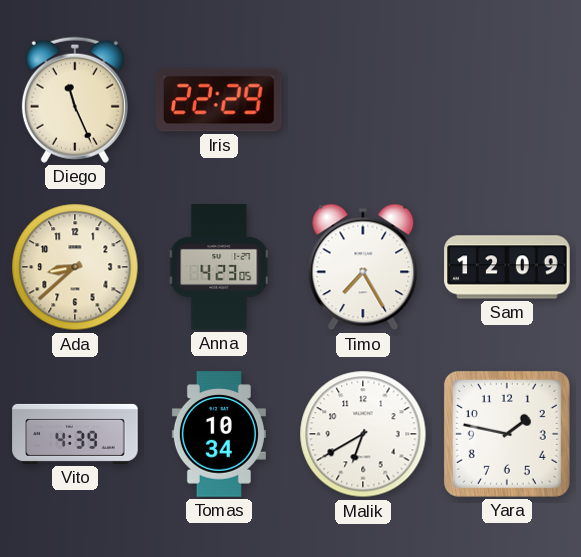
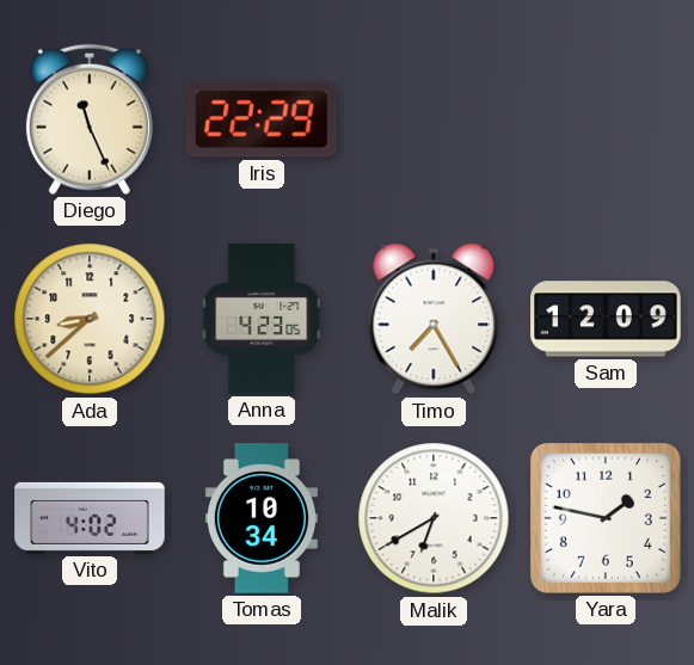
Vito: 4:39 -> 4:02 (90, 518)
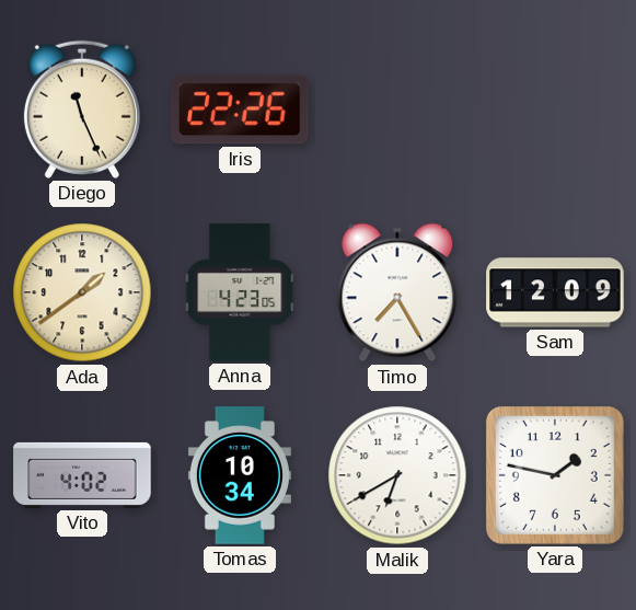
Iris: 22:29 -> 22:26 (240, 110)
Ada: 8:38 -> 1:39 (82, 292)
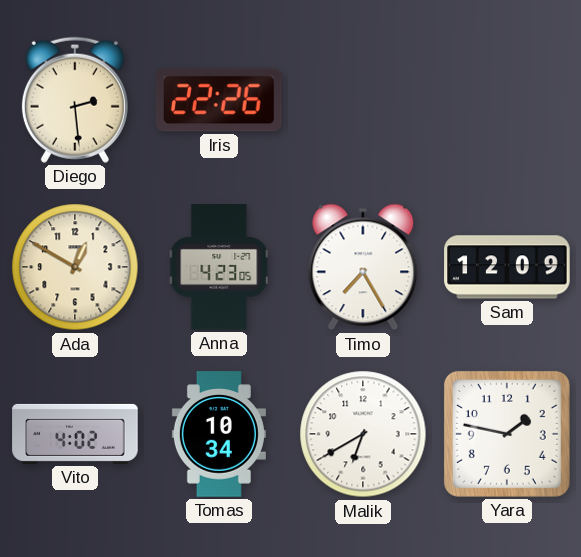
Diego: 11:26 -> 2:29 (75, 100)
Ada: 1:39 -> 12:50 (75, 267)
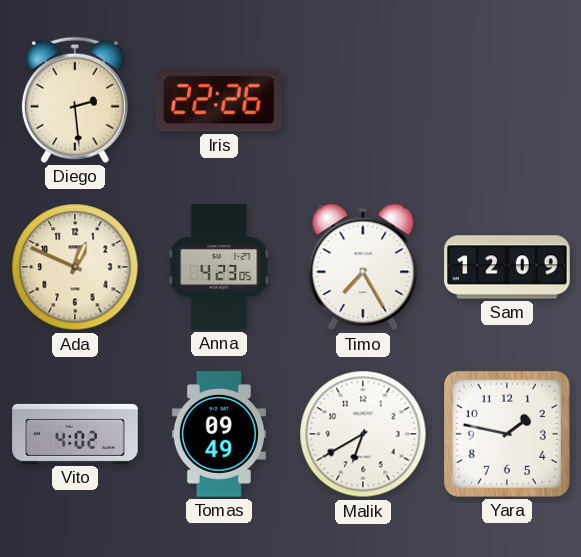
Ada: 12:50 -> 12:49 (75, 267)
Tomas: 10:34 -> 09:49 (219, 434)
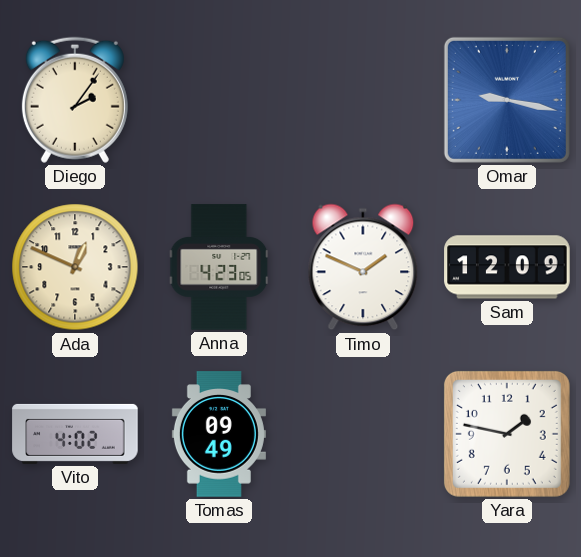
Diego: 2:29 -> 2:06 (75, 100)
Iris: 22:26 -> none (219, 100)
Omar: none -> 9:17 (507, 100)
Timo: 7:25 -> 1:49 (363, 267)
Malik: 6:40 -> none (363, 434)
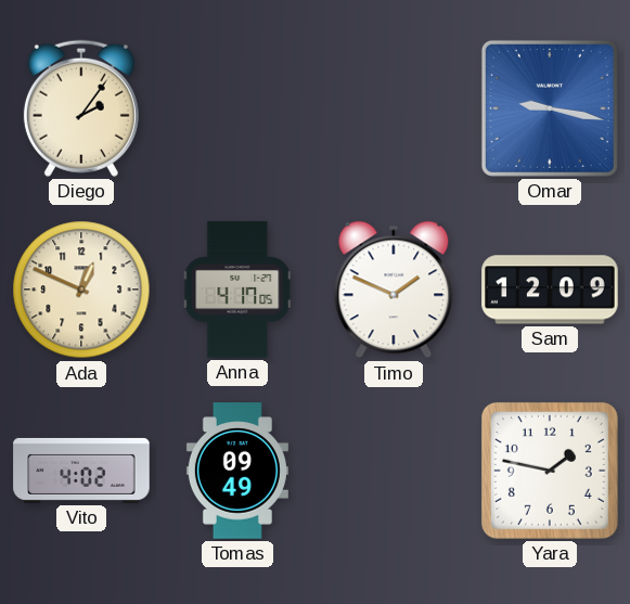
Anna: 4:23 -> 4:17 (237, 290)
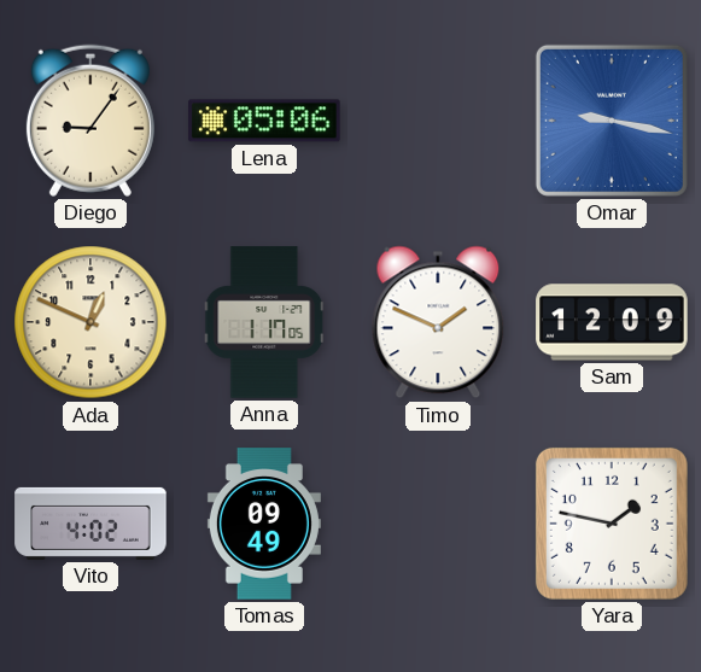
Diego: 2:06 -> 9:06 (90, 121)
Lena: none -> 05:06 (264, 121)
Anna: 4:17 -> 1:17 (264, 322)
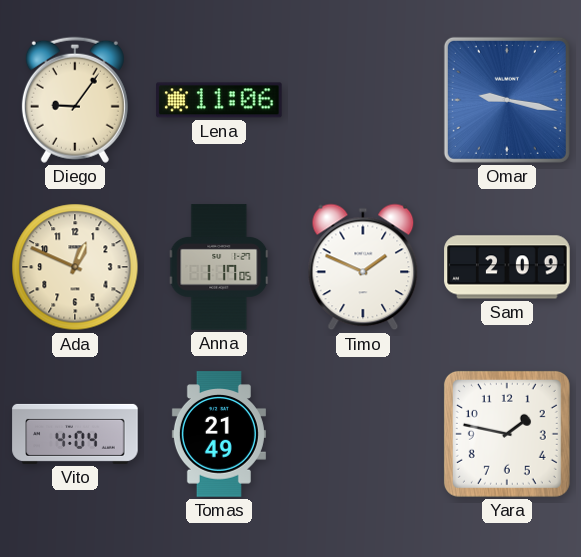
Lena: 05:06 -> 11:06 (219, 100)
Sam: 12:09 -> 2:09 (507, 267)
Vito: 4:02 -> 4:04 (75, 434)
Tomas: 09:49 -> 21:49 (219, 434)
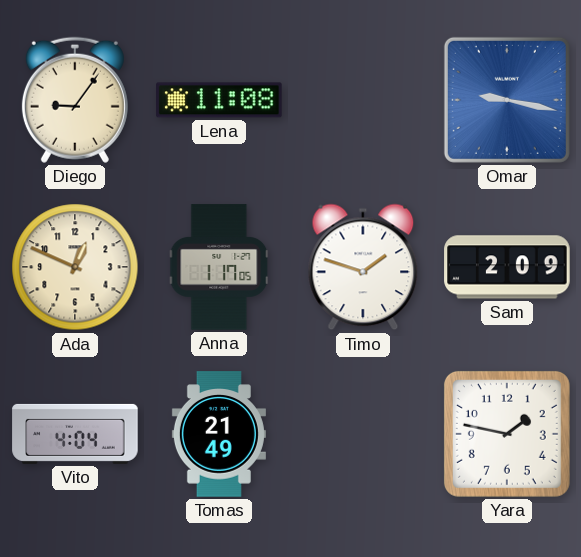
Lena: 11:06 -> 11:08 (219, 100)
Timo: 1:49 -> 1:48 (363, 267)
